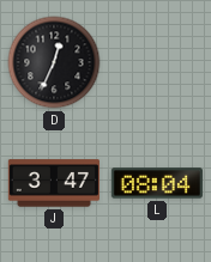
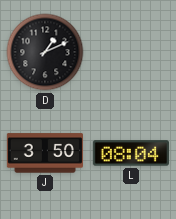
D: 12:34 -> 1:11 (45, 52)
J: 3:47 -> 3:50 (45, 153)
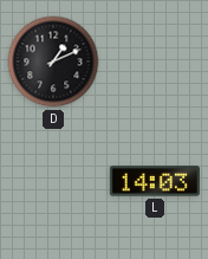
J: 3:50 -> none (45, 153)
L: 08:04 -> 14:03 (155, 181)
